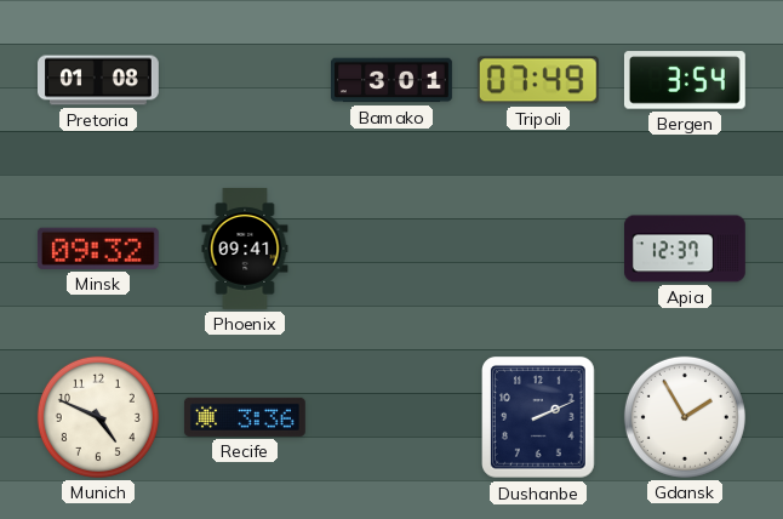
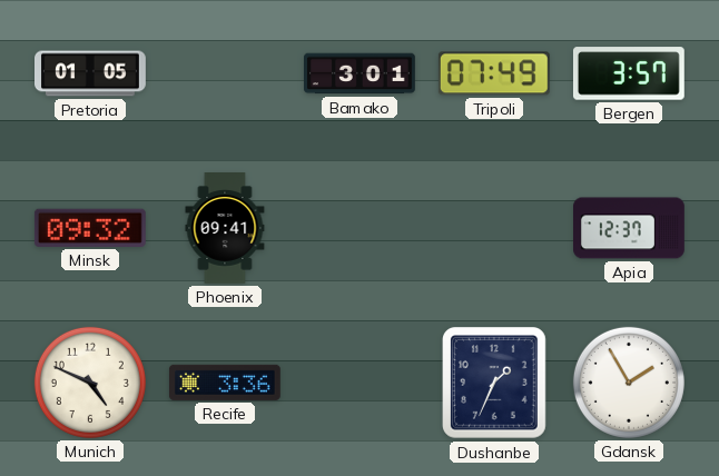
Pretoria: 01:08 -> 01:05 (91, 73)
Bergen: 3:54 -> 3:57 (629, 73)
Dushanbe: 2:11 -> 1:34 (495, 384)
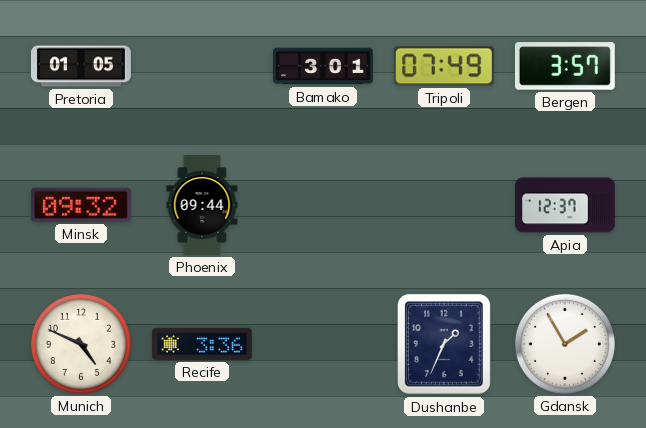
Phoenix: 09:41 -> 09:44 (202, 206)
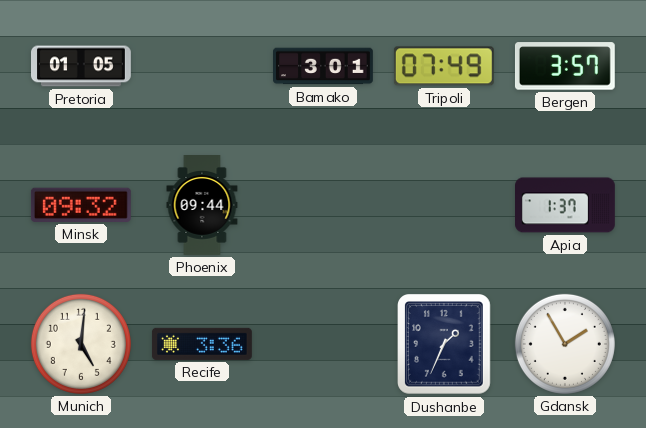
Apia: 12:37 -> 1:37 (566, 205)
Munich: 4:49 -> 5:01 (81, 344)
